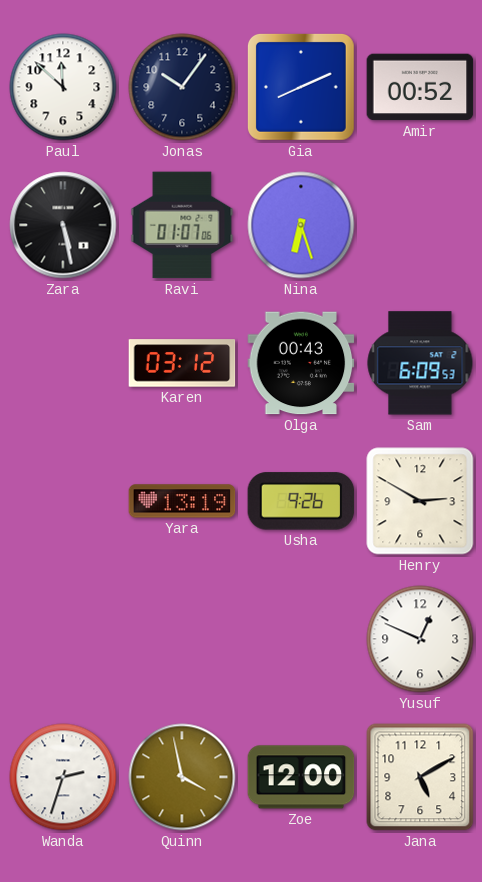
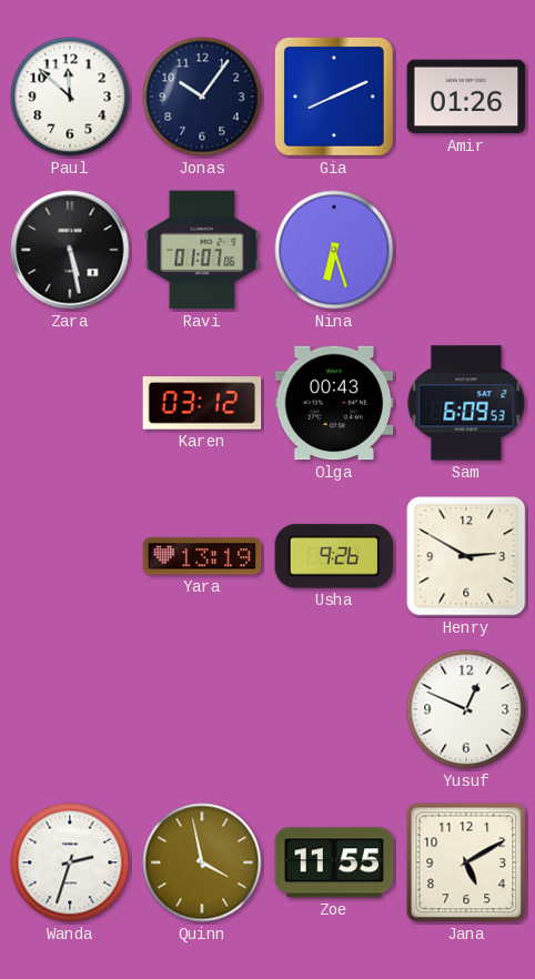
Amir: 00:52 -> 01:26 (466, 97)
Zoe: 12:00 -> 11:55 (334, 862)
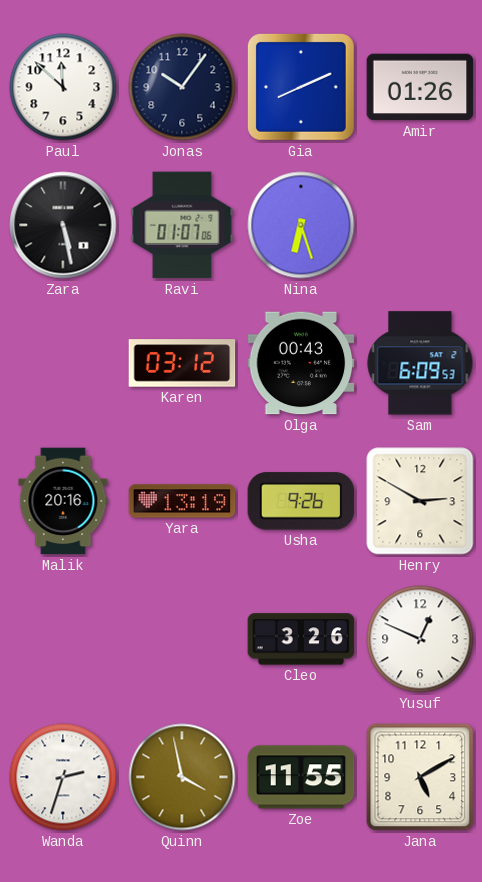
Malik: none -> 20:16 (63, 501)
Cleo: none -> 3:26 (301, 639)
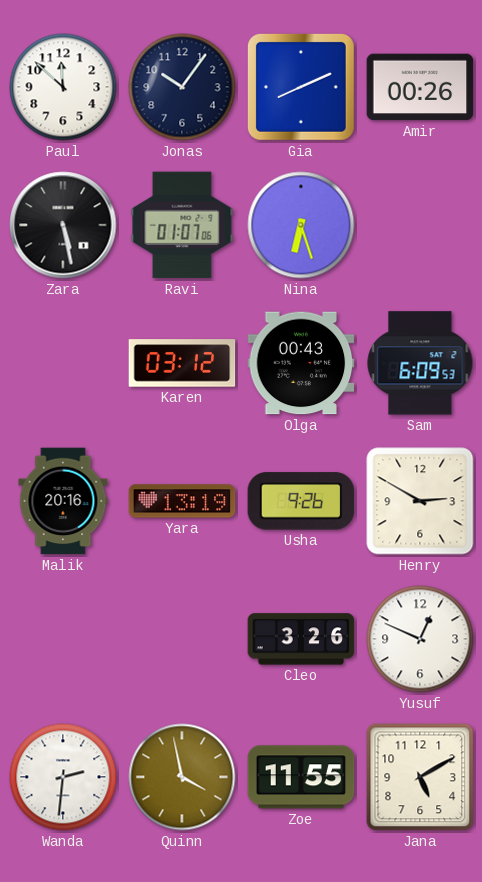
Amir: 01:26 -> 00:26 (420, 87)
Wanda: 2:33 -> 2:31 (63, 777)
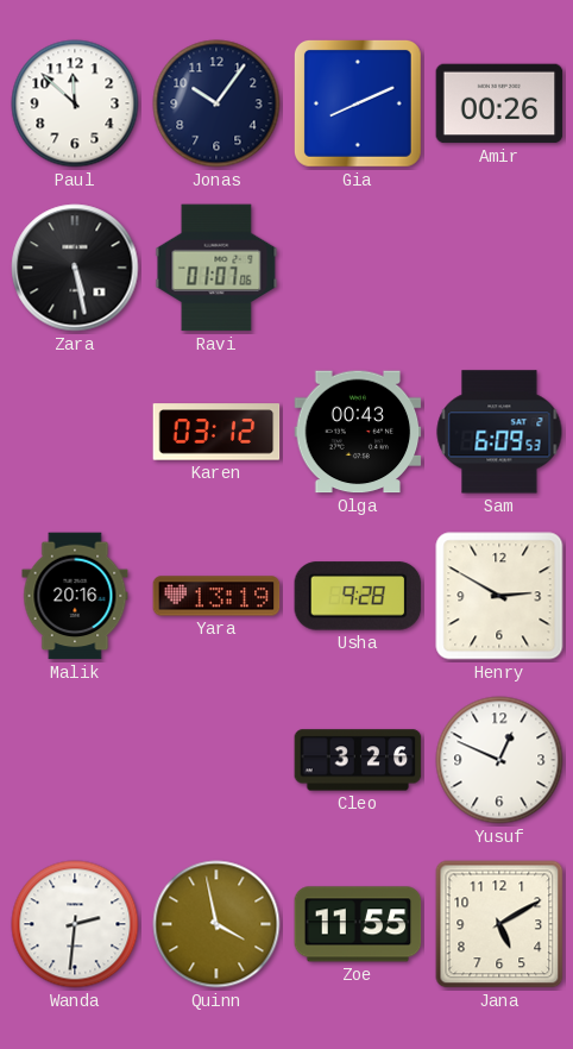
Nina: 6:27 -> none (301, 225)
Usha: 9:26 -> 9:28 (358, 596)
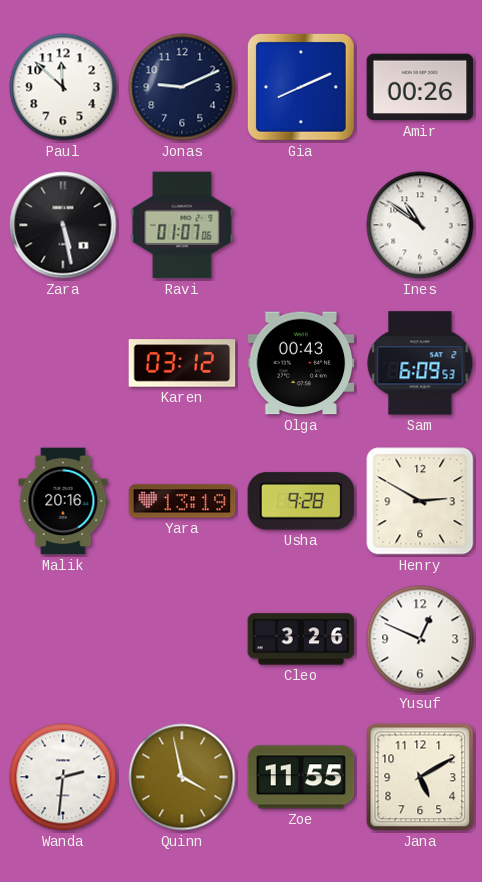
Jonas: 10:06 -> 9:11 (182, 87)
Ines: none -> 10:51 (420, 225)
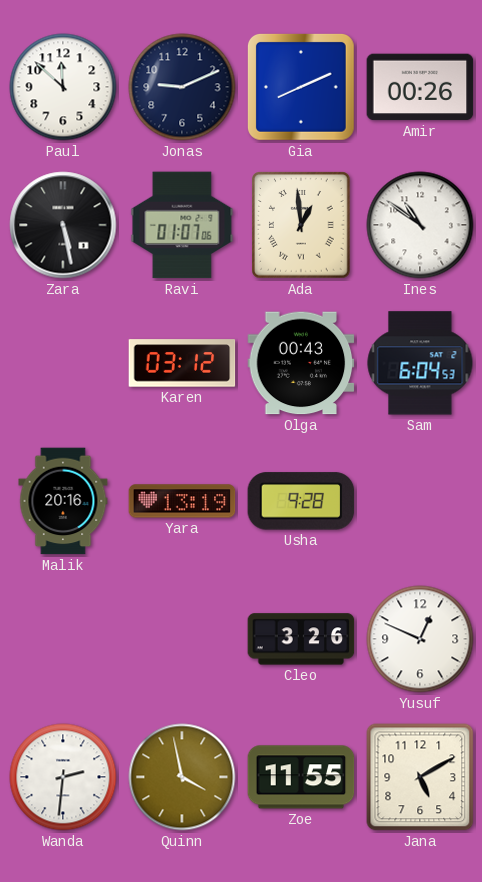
Ada: none -> 12:59 (302, 225)
Sam: 6:09 -> 6:04 (420, 363)
Henry: 2:50 -> none (420, 501)
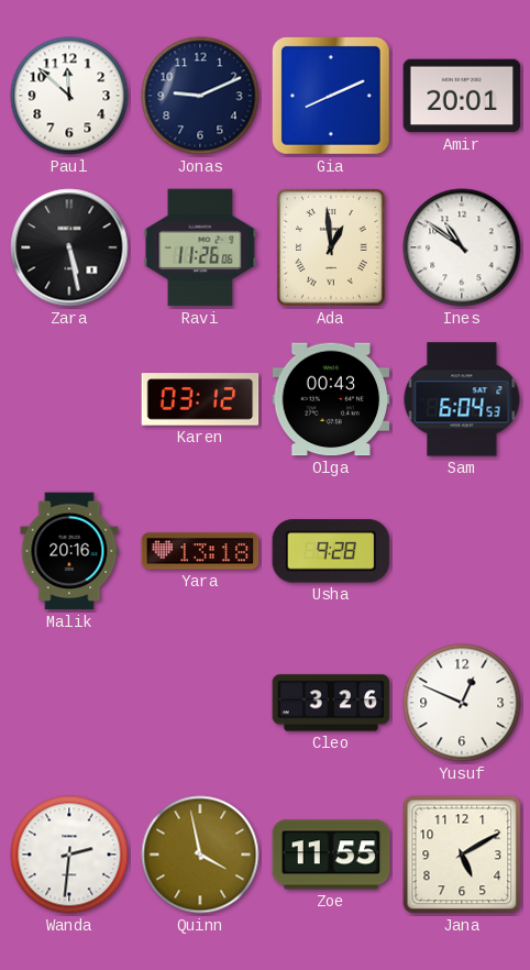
Amir: 00:26 -> 20:01 (462, 96)
Ravi: 01:07 -> 11:26 (200, 247)
Yara: 13:19 -> 13:18 (200, 551)
